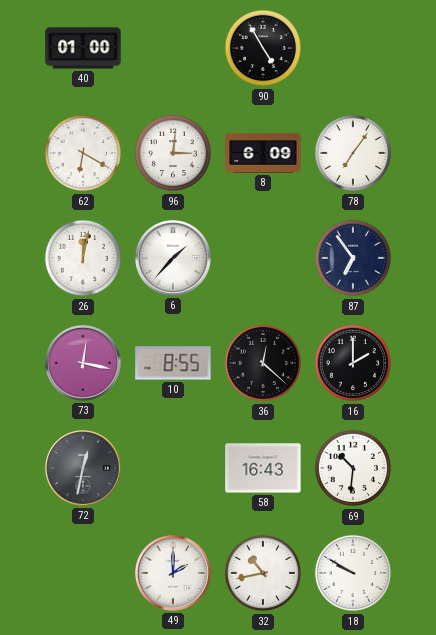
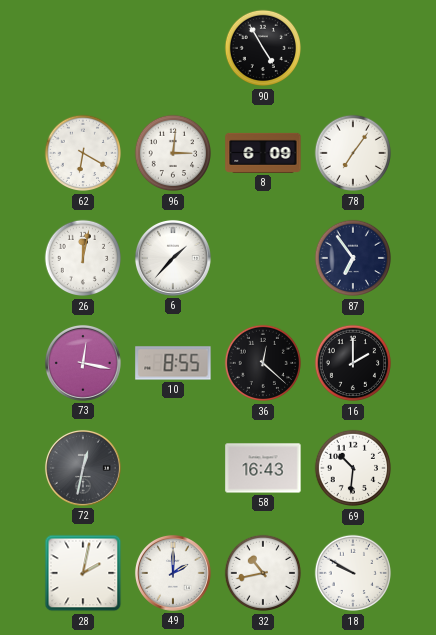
40: 01:00 -> none (83, 48)
28: none -> 2:02 (83, 573)
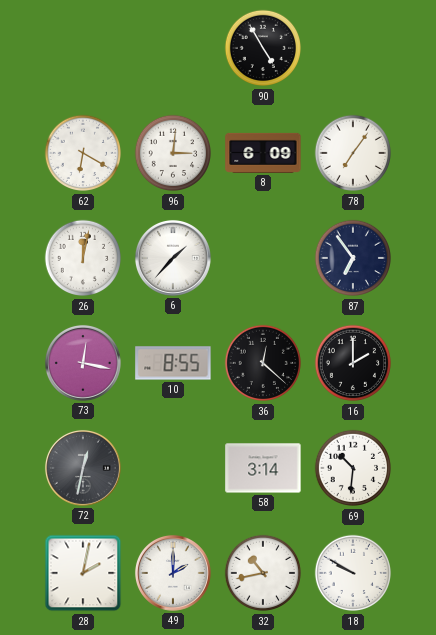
58: 16:43 -> 3:14 (263, 468)
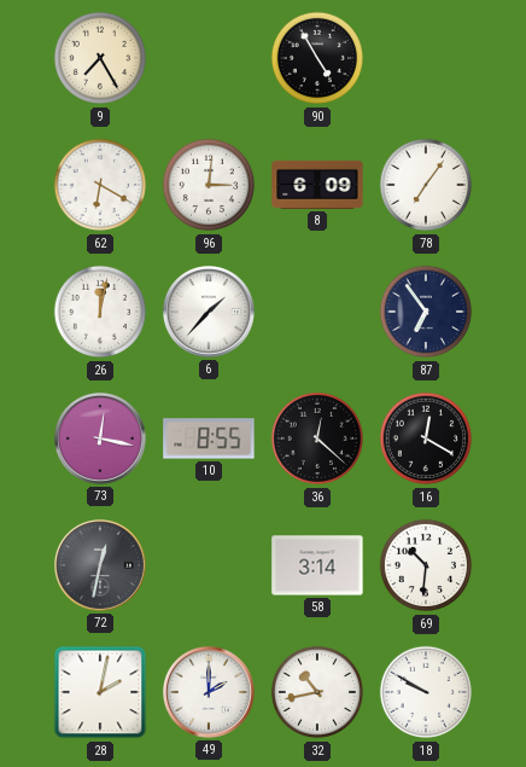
9: none -> 7:25 (100, 58)
16: 2:00 -> 12:20 (426, 438)
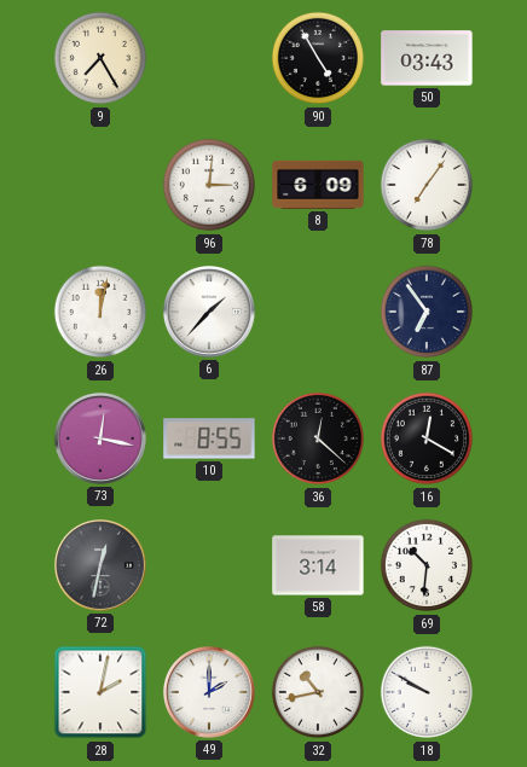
50: none -> 03:43 (427, 58)
62: 6:20 -> none (100, 185)
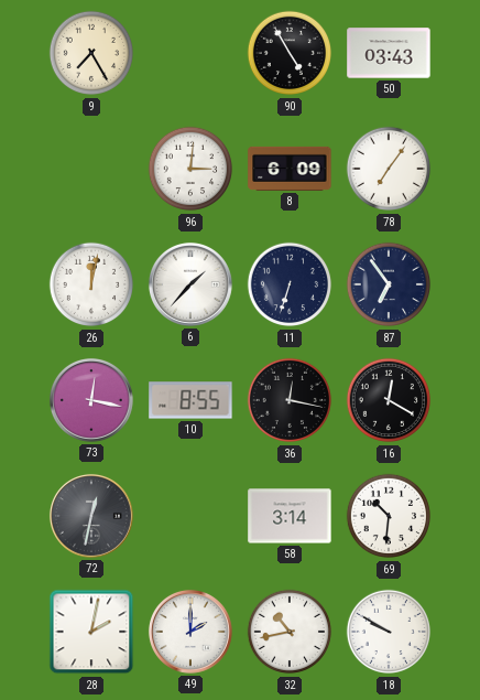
11: none -> 6:33 (290, 284)
36: 12:22 -> 12:17 (290, 400)
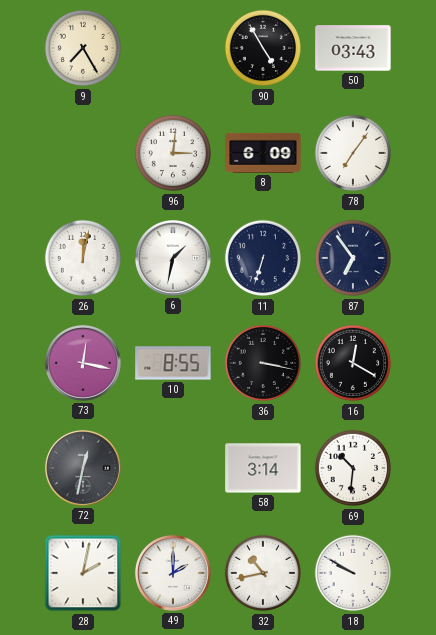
6: 1:37 -> 1:32 (173, 258)
36: 12:17 -> 3:17 (263, 363)
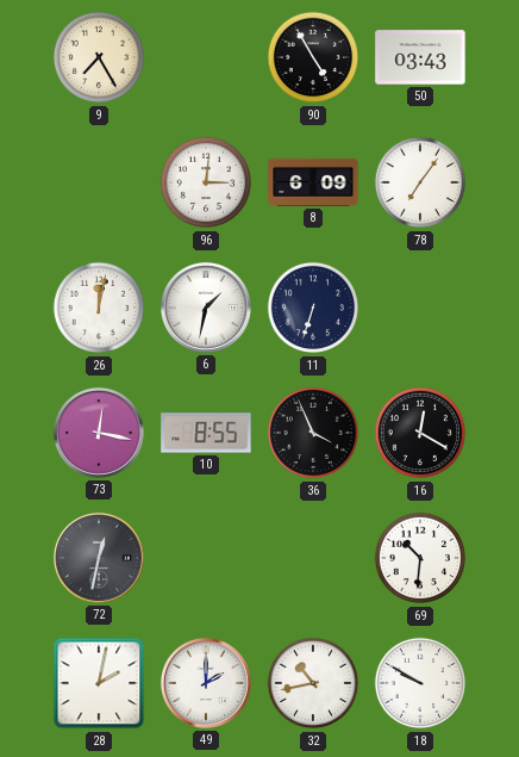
87: 6:54 -> none (353, 258)
36: 3:17 -> 3:56 (313, 433)
58: 3:14 -> none (263, 468)
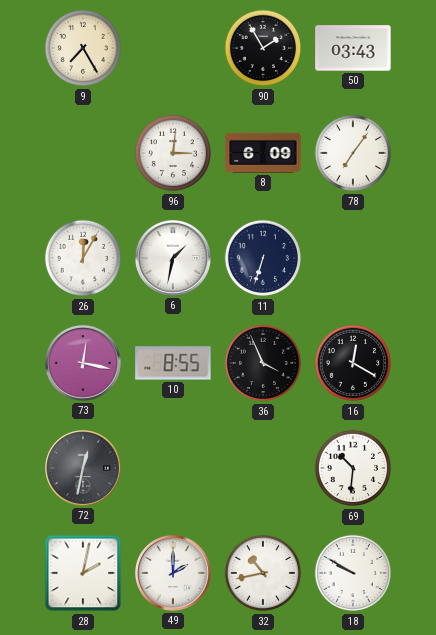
90: 4:55 -> 1:55 (263, 48)
26: 12:02 -> 12:05 (83, 258)
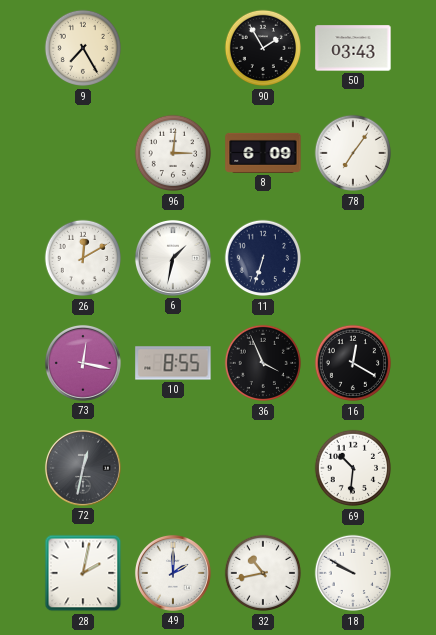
26: 12:05 -> 12:10 (83, 258)
